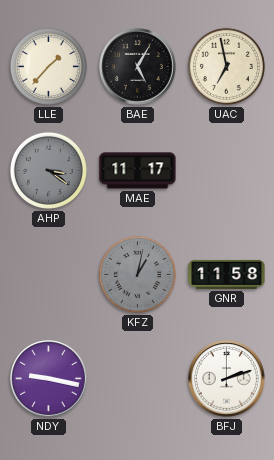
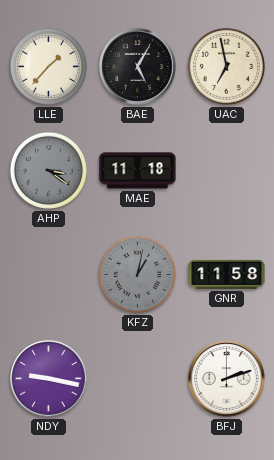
MAE: 11:17 -> 11:18 (138, 171)
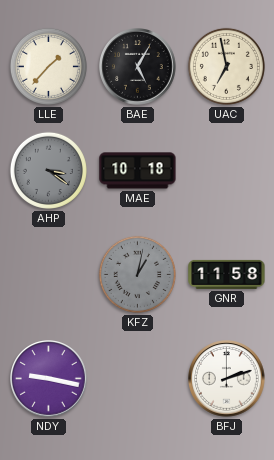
MAE: 11:18 -> 10:18 (138, 171)
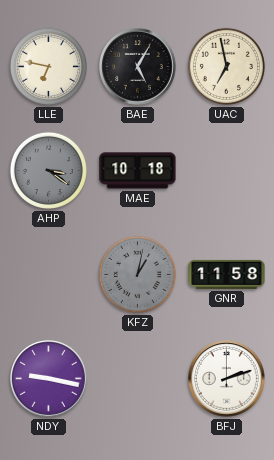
LLE: 1:37 -> 6:47 (48, 66)
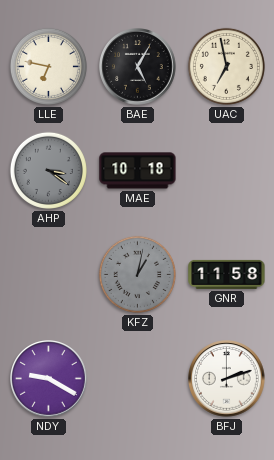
NDY: 9:17 -> 9:20 (49, 379)
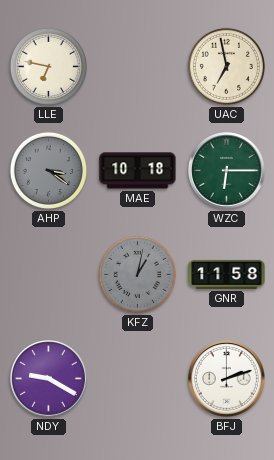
BAE: 5:05 -> none (138, 67)
WZC: none -> 6:15 (227, 171)
